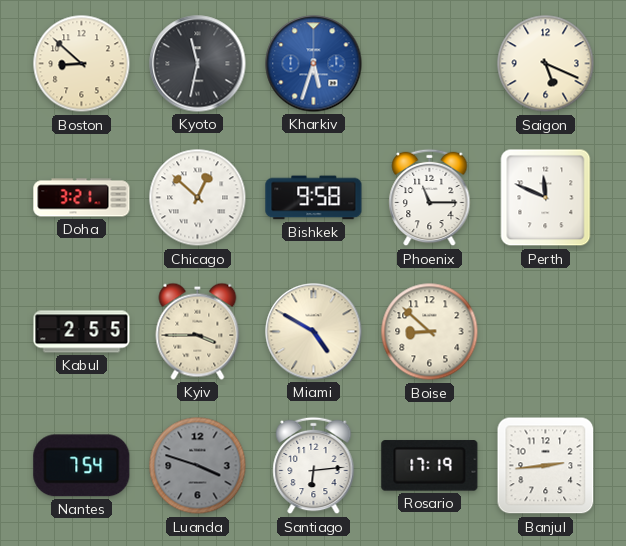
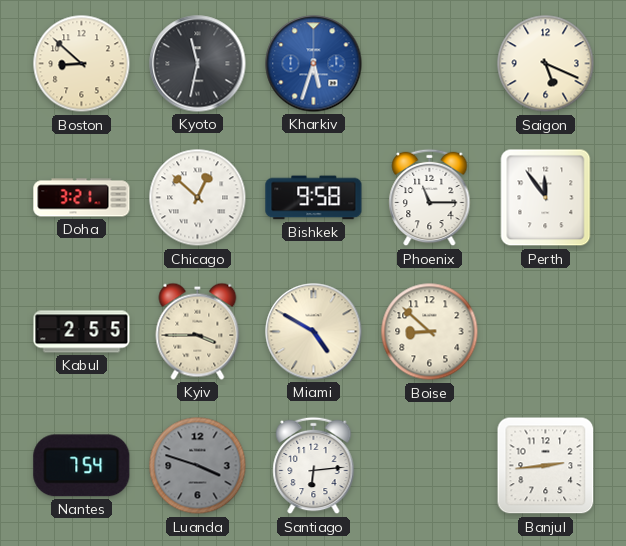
Perth: 11:49 -> 11:54 (546, 198)
Rosario: 17:19 -> none (430, 466)
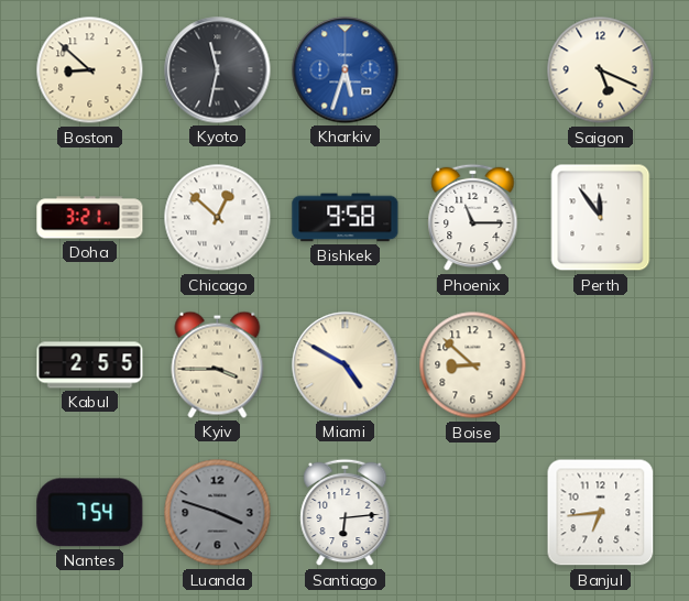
Banjul: 2:44 -> 6:44 (601, 513)
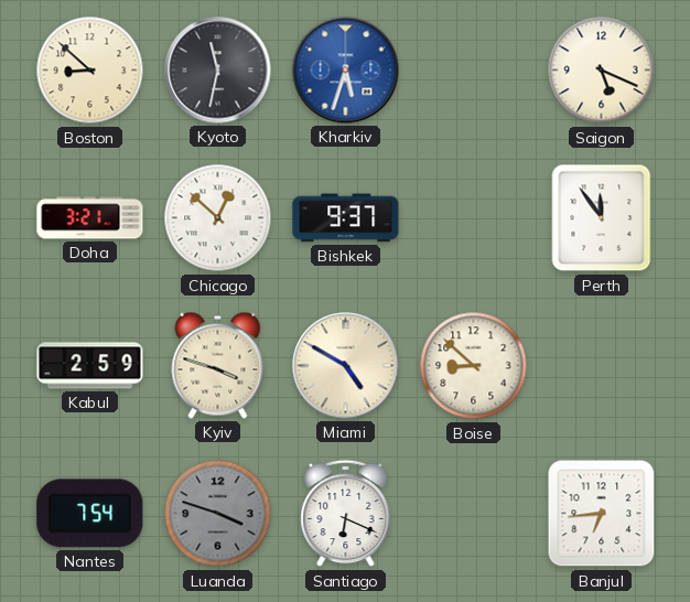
Bishkek: 9:58 -> 9:37 (346, 218)
Phoenix: 11:15 -> none (473, 218)
Kabul: 2:55 -> 2:59 (90, 366)
Kyiv: 3:45 -> 3:48 (218, 365)
Santiago: 6:14 -> 6:19 (346, 514)
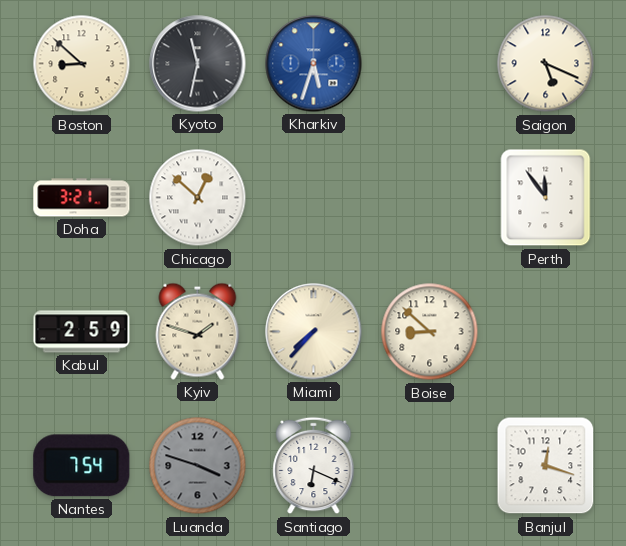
Bishkek: 9:37 -> none (346, 218)
Kyiv: 3:48 -> 1:48 (198, 331)
Miami: 4:50 -> 7:37 (314, 332)
Banjul: 6:44 -> 12:18 (546, 466)
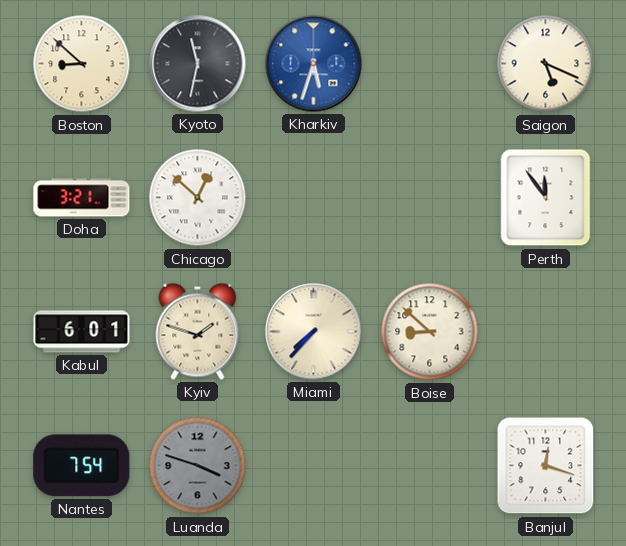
Kabul: 2:59 -> 6:01 (82, 332)
Santiago: 6:19 -> none (314, 466)
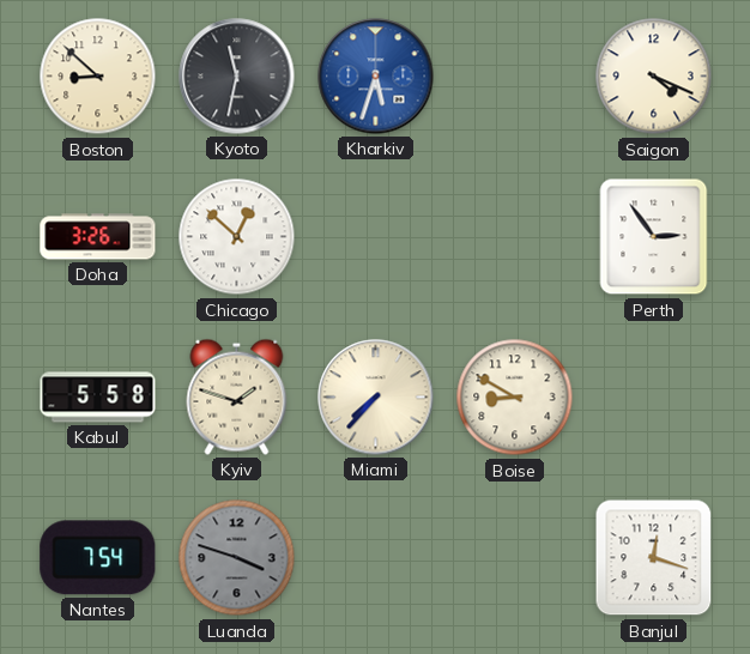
Saigon: 5:19 -> 4:19 (654, 77)
Doha: 3:21 -> 3:26 (98, 237)
Perth: 11:54 -> 2:54 (654, 237)
Kabul: 6:01 -> 5:58 (98, 398)
Boise: 8:52 -> 8:50 (515, 398)
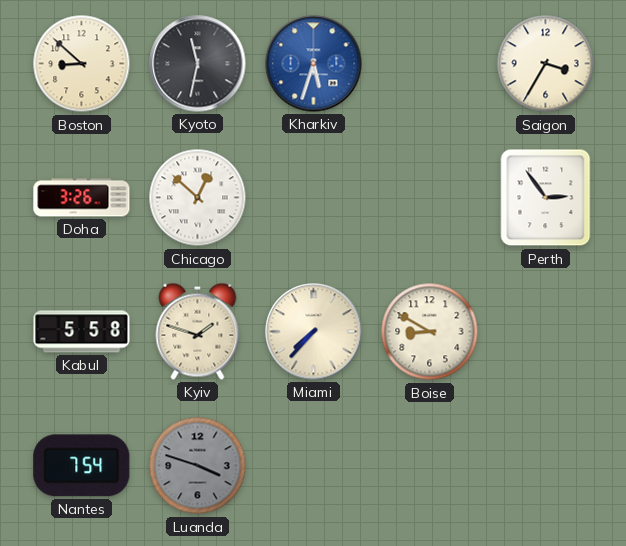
Saigon: 4:19 -> 3:35 (546, 64)
Banjul: 12:18 -> none (654, 558)
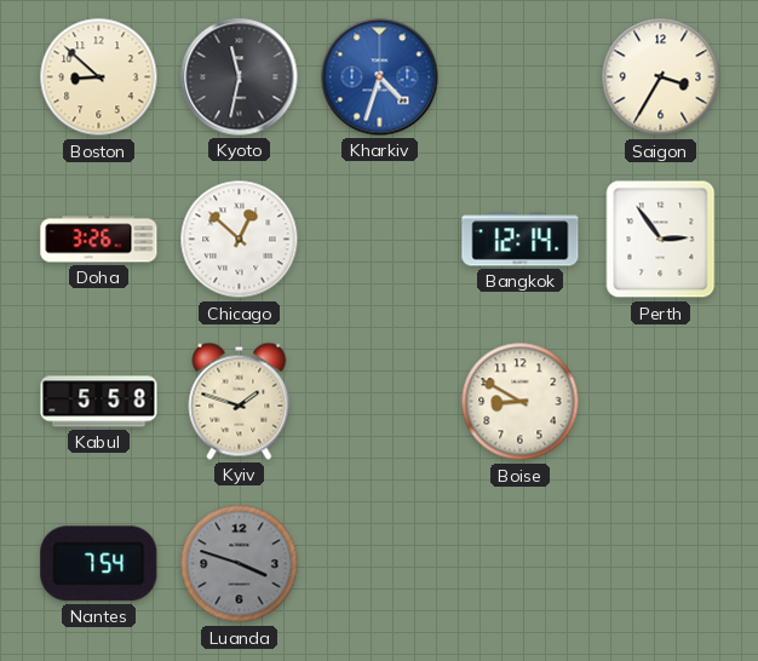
Kharkiv: 5:33 -> 4:33 (380, 77)
Bangkok: none -> 12:14 (521, 240)
Miami: 7:37 -> none (314, 332)
